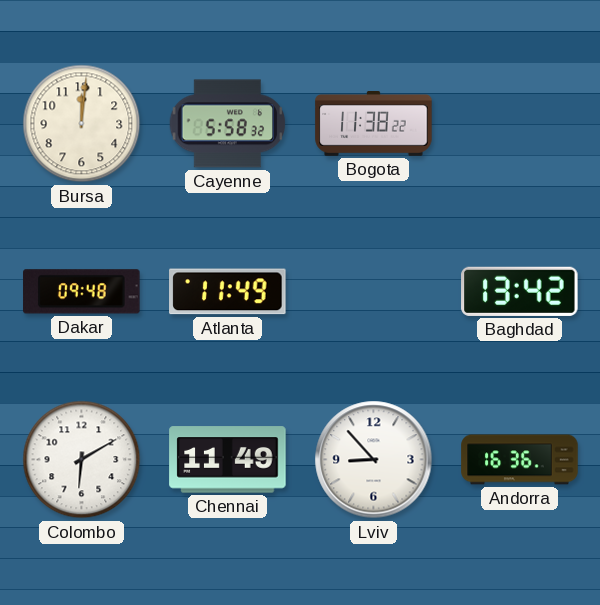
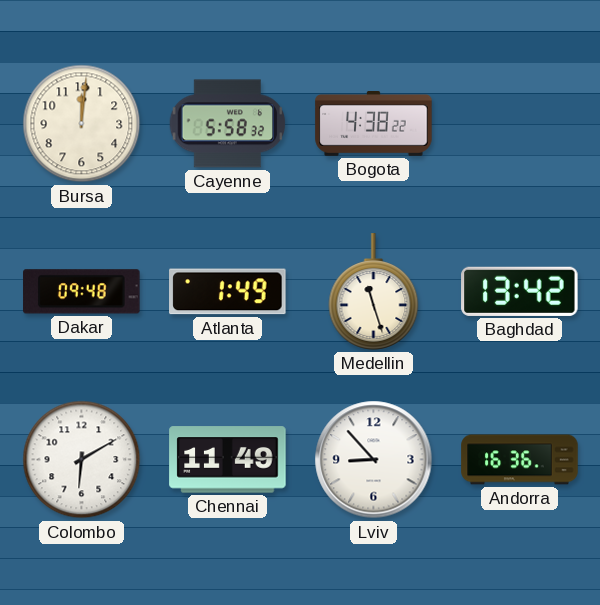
Bogota: 11:38 -> 4:38 (374, 124)
Atlanta: 11:49 -> 1:49 (228, 292)
Medellin: none -> 11:27 (374, 292)
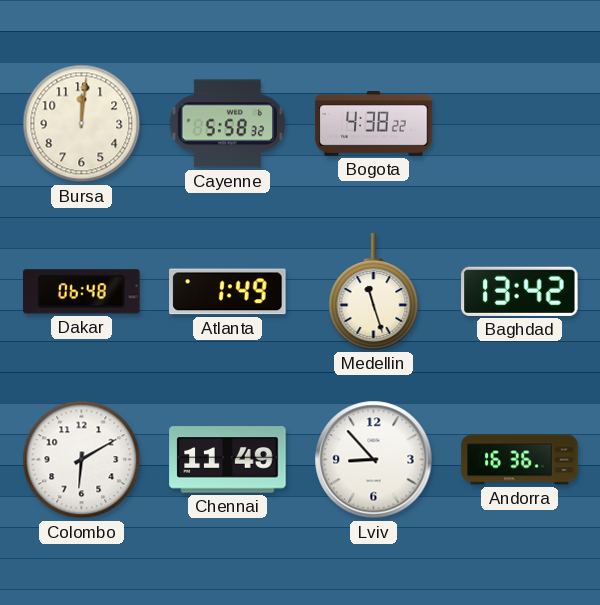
Dakar: 09:48 -> 06:48 (82, 292)
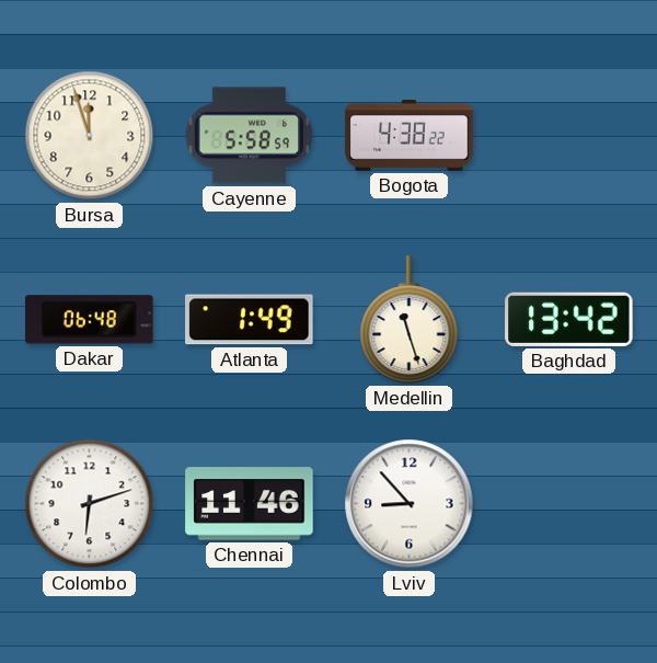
Bursa: 12:01 -> 11:57 (90, 136)
Cayenne: 5:58:32 -> 5:58:59 (250, 136)
Colombo: 6:10 -> 6:12 (90, 504)
Chennai: 11:49 -> 11:46 (250, 504)
Andorra: 16:36 -> none (520, 460)
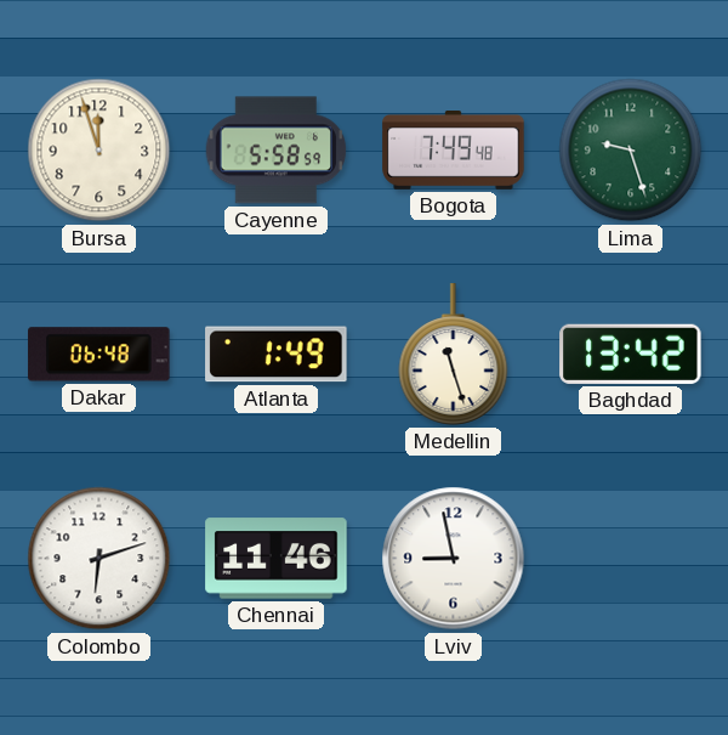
Bogota: 4:38 -> 7:49 (454, 151)
Lima: none -> 9:27 (631, 151)
Lviv: 8:53 -> 8:58 (454, 559)
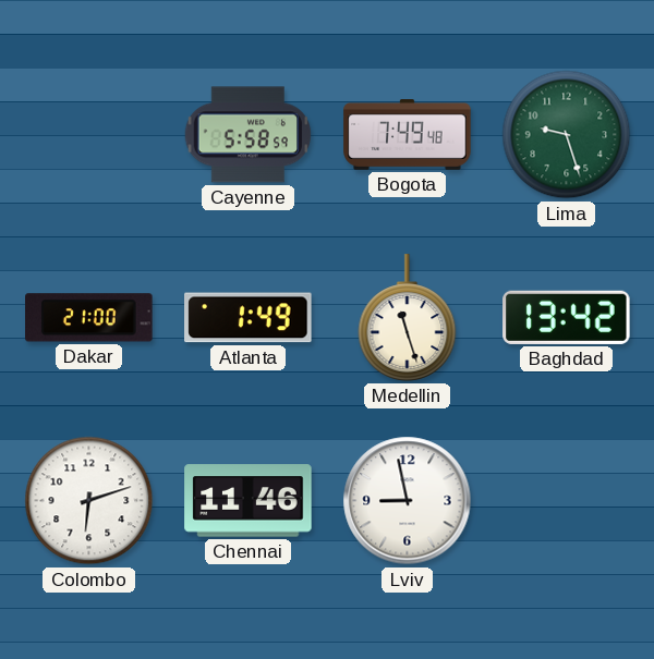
Bursa: 11:57 -> none (99, 151)
Dakar: 06:48 -> 21:00 (89, 318)
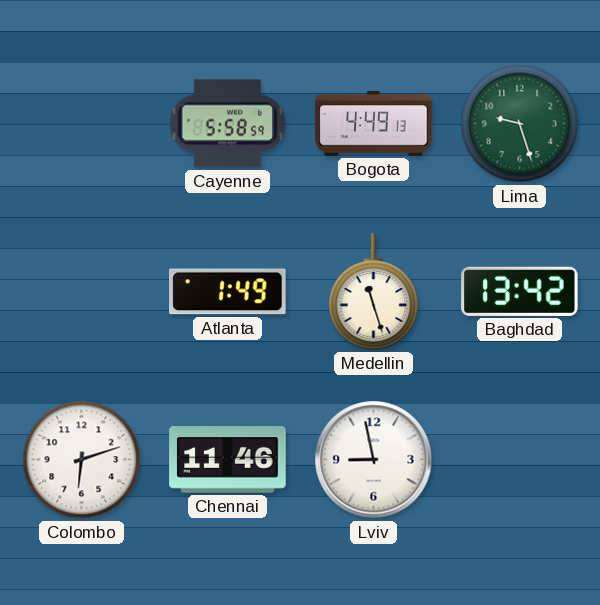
Bogota: 7:49 -> 4:49 (374, 124)
Dakar: 21:00 -> none (89, 318)
